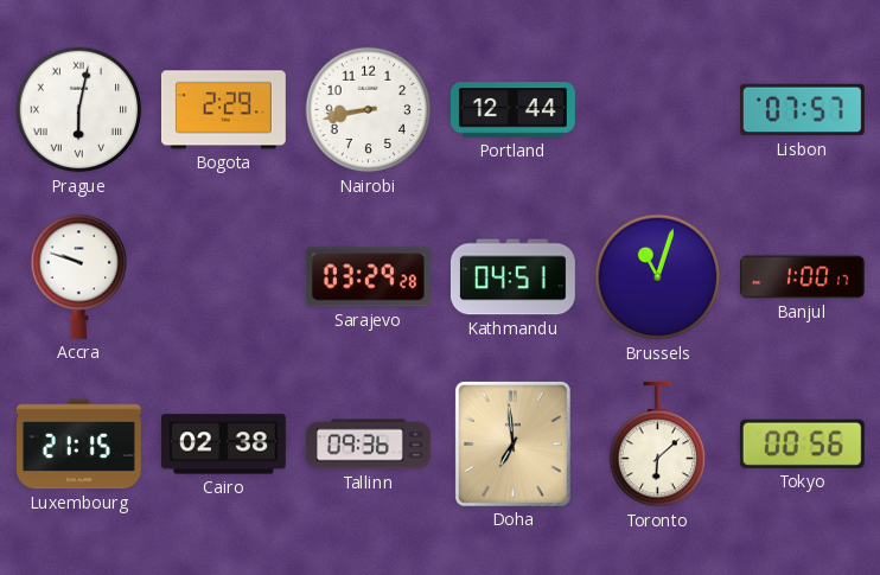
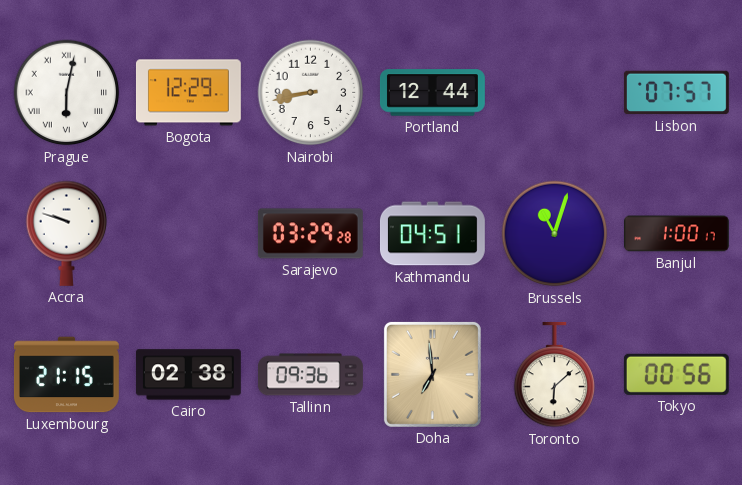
Bogota: 2:29 -> 12:29 (188, 93)
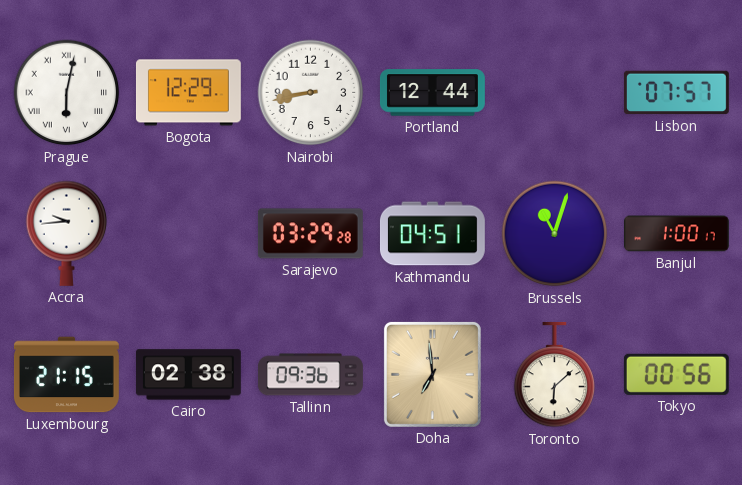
Accra: 9:48 -> 9:44 (67, 233)
